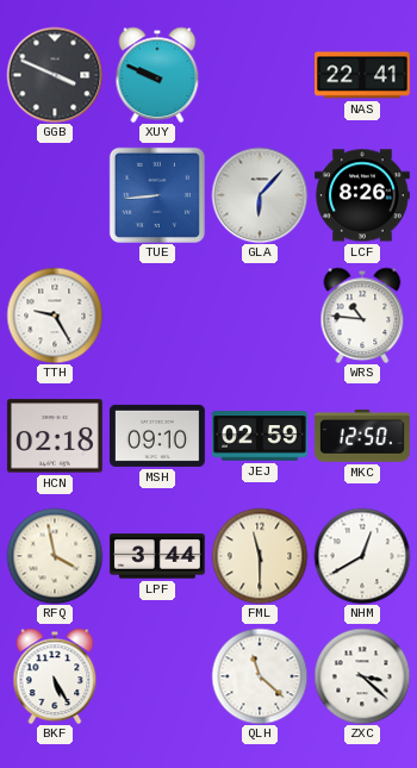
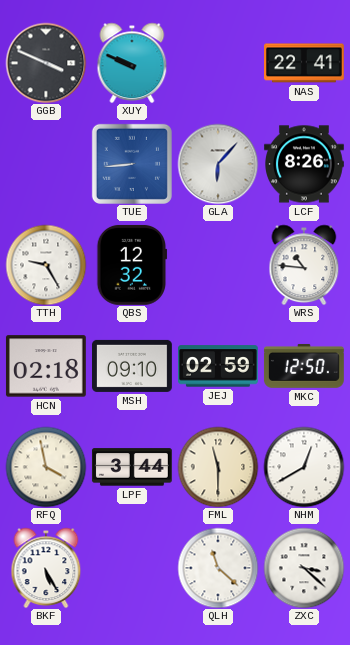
QBS: none -> 12:32 (132, 265)
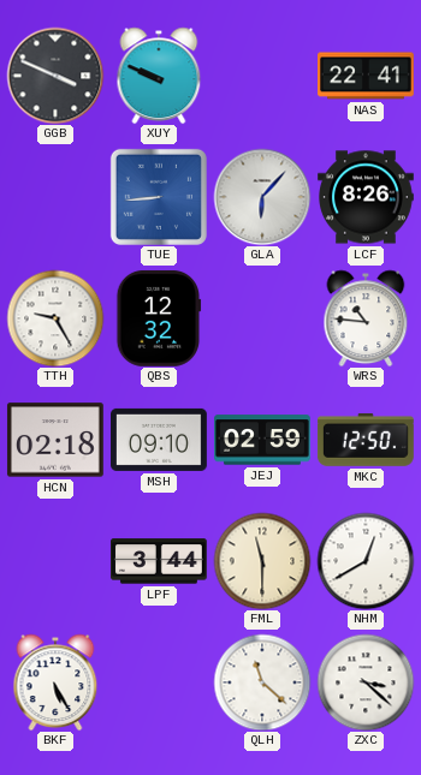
RFQ: 3:58 -> none (46, 467)
